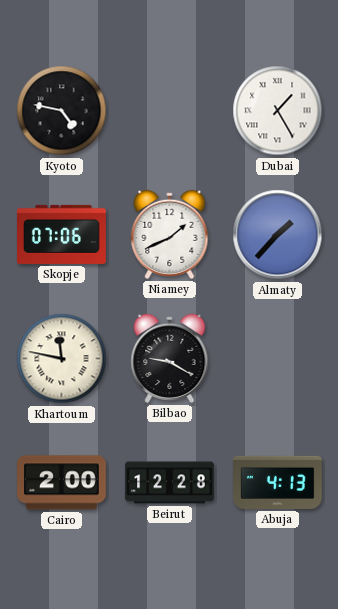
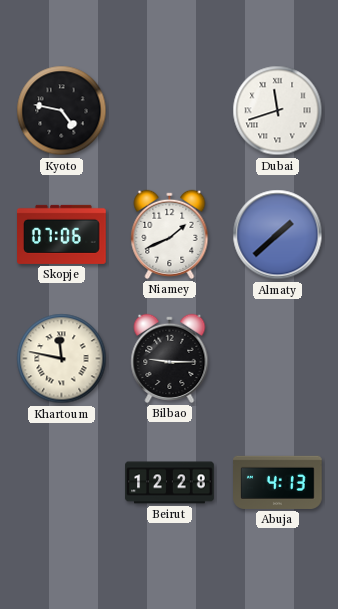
Dubai: 1:25 -> 11:42 (278, 111)
Almaty: 1:37 -> 1:38 (278, 235)
Bilbao: 9:20 -> 9:15 (170, 358)
Cairo: 2:00 -> none (62, 483)
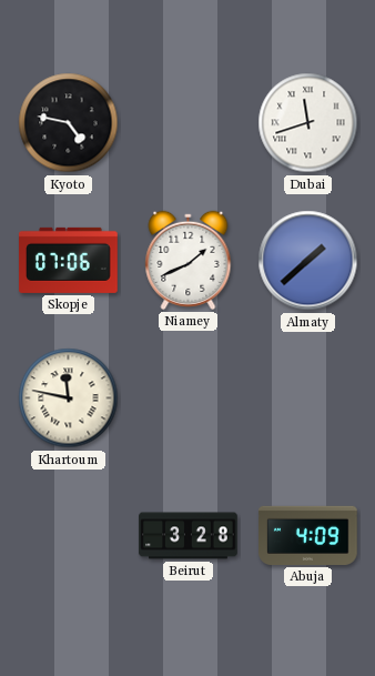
Bilbao: 9:15 -> none (170, 358)
Beirut: 12:28 -> 3:28 (189, 536)
Abuja: 4:13 -> 4:09 (308, 535)
